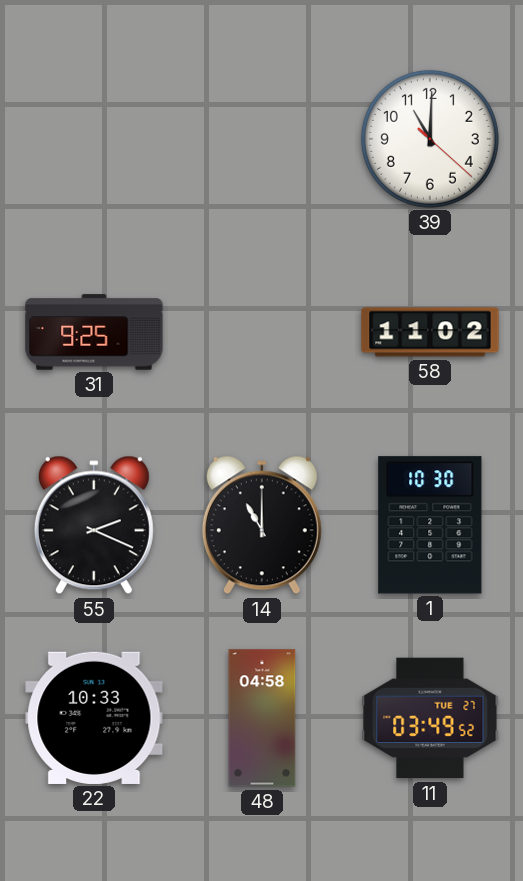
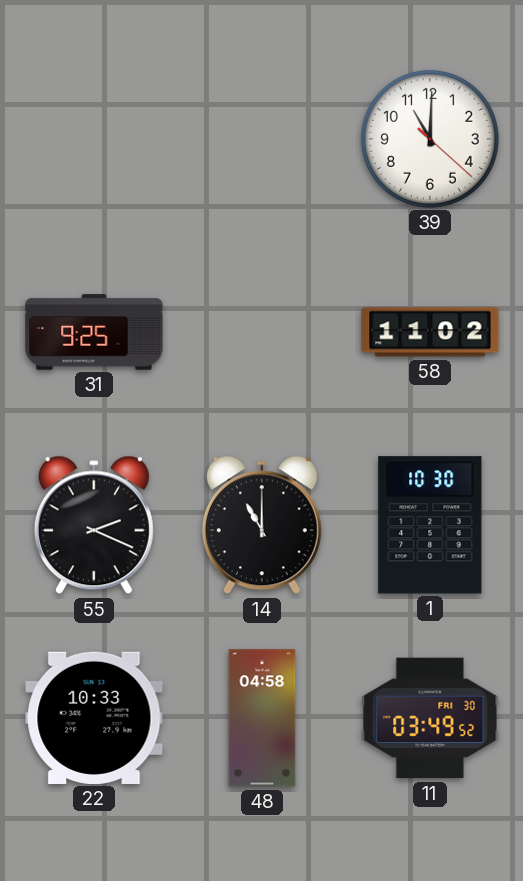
11 date: TUE 27 -> FRI 30 (430, 718)
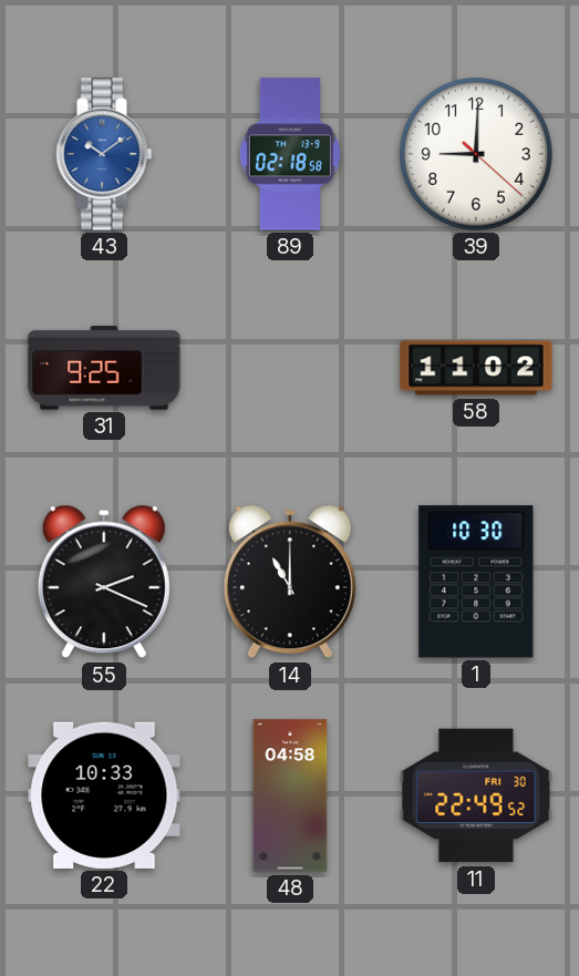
43: none -> 10:09 (104, 154)
89: none -> 02:18 (290, 154)
39: 11:00 -> 9:00 (476, 154)
11: 03:49 -> 22:49 (476, 795)
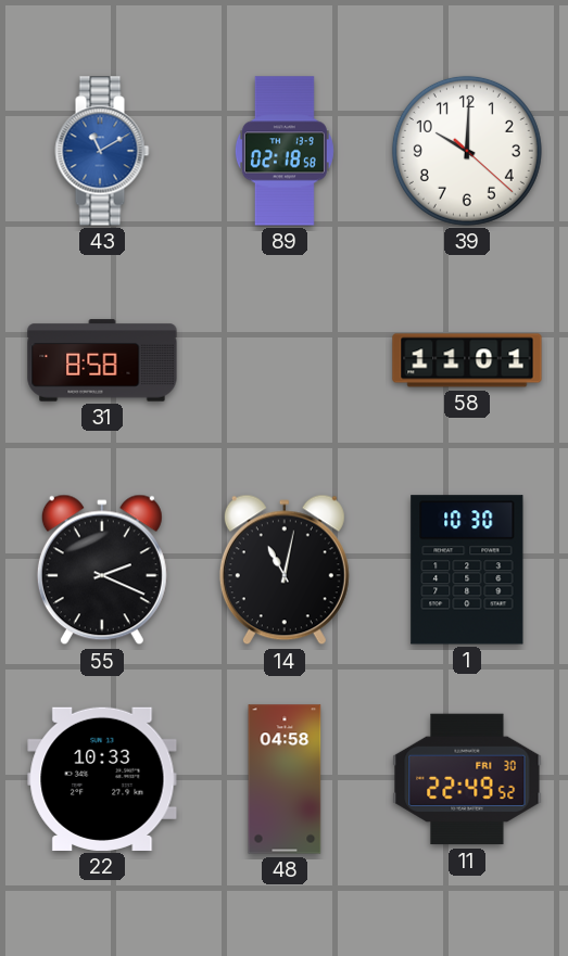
43: 10:09 -> 11:10 (102, 151)
39: 9:00 -> 10:00 (467, 151)
31: 9:25 -> 8:58 (102, 360)
58: 11:02 -> 11:01 (467, 360)
14: 11:00 -> 11:02 (285, 570)
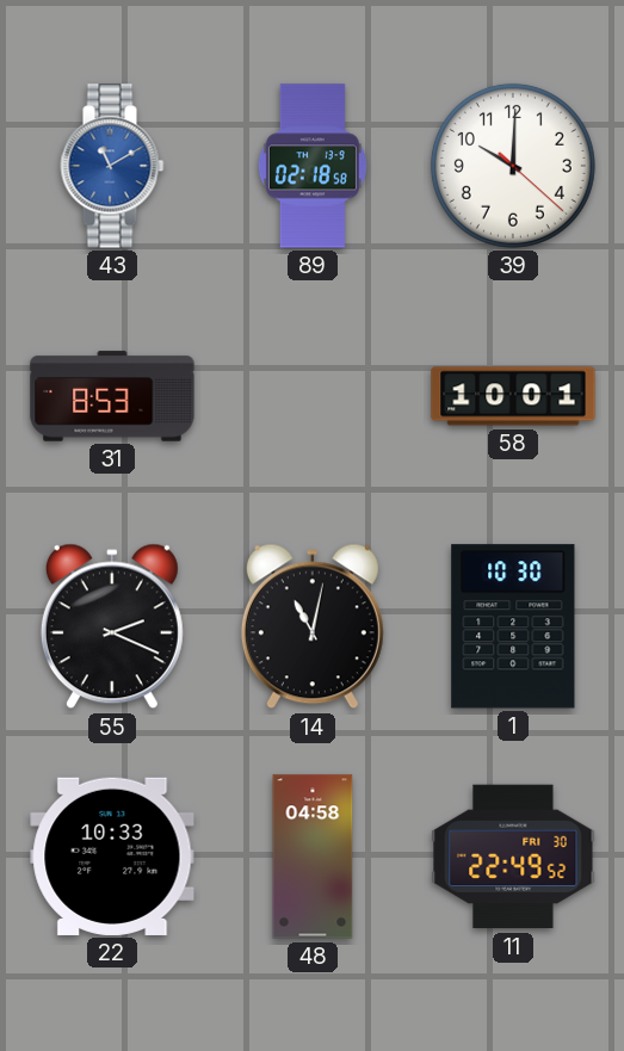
31: 8:58 -> 8:53 (112, 396)
58: 11:01 -> 10:01 (513, 396)
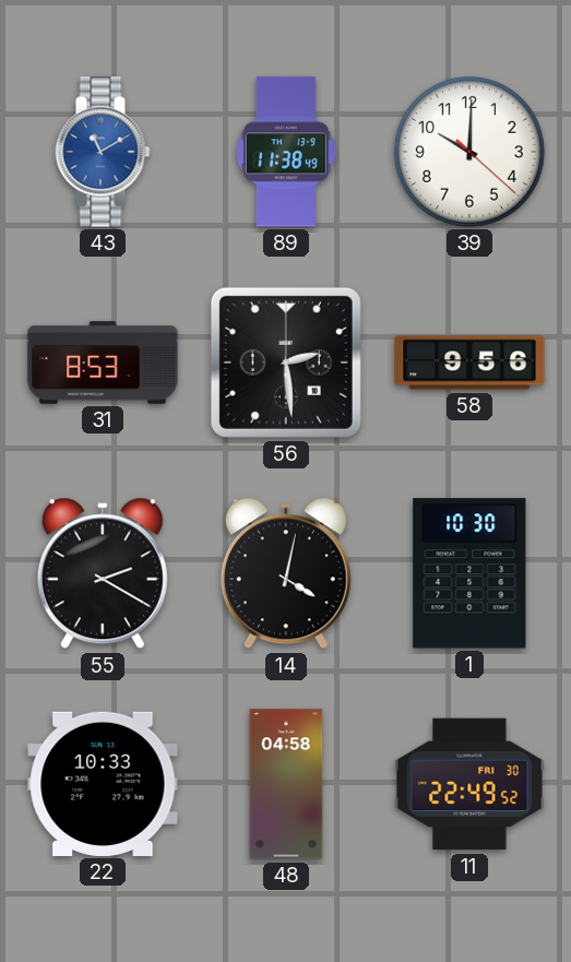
89: 02:18 -> 11:38 (286, 152)
56: none -> 2:29 (286, 363)
58: 10:01 -> 9:56 (469, 363)
55: 2:19 -> 2:20 (103, 573)
14: 11:02 -> 4:02 (286, 573)
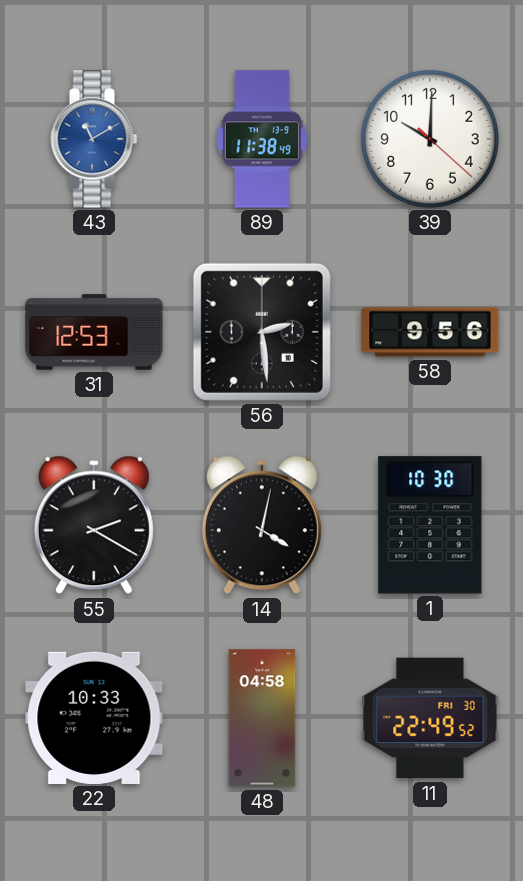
31: 8:53 -> 12:53 (94, 332)
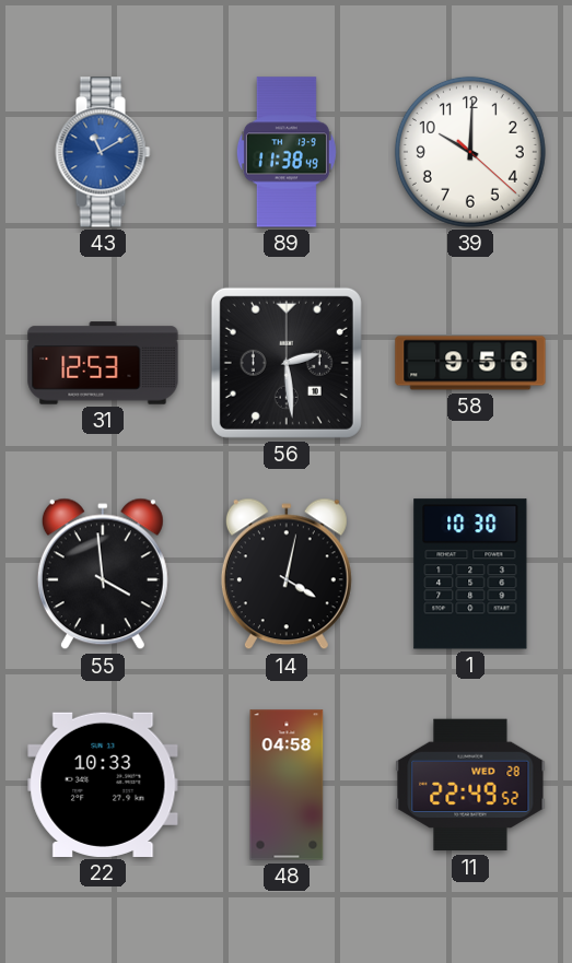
55: 2:20 -> 3:59 (103, 574)
11 date: FRI 30 -> WED 28 (470, 785)
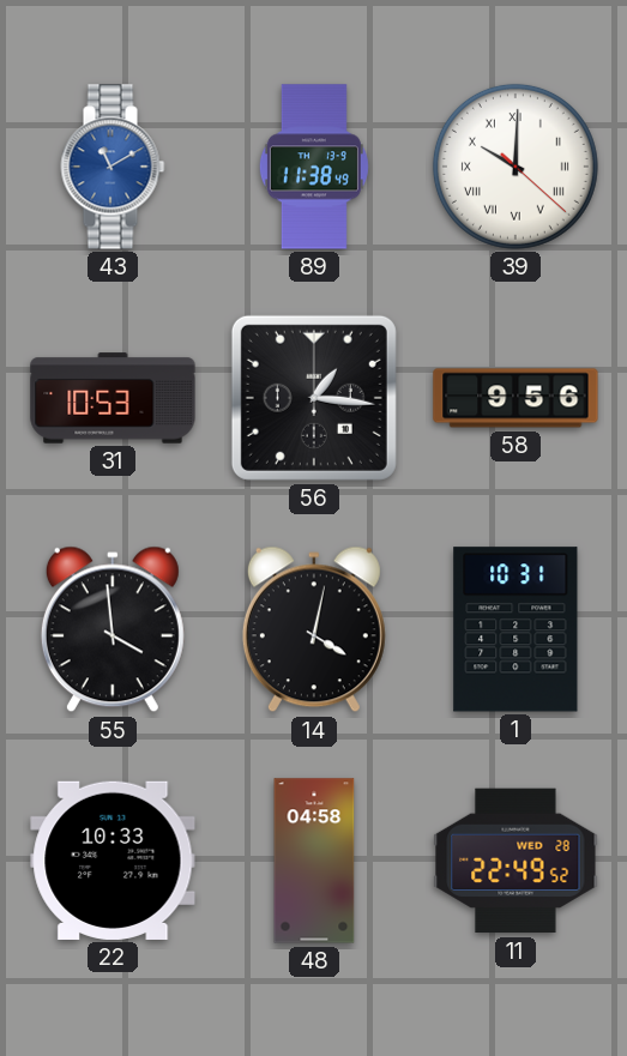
39 numerals: Arabic -> Roman (516, 167)
31: 12:53 -> 10:53 (113, 398)
56: 2:29 -> 1:16 (314, 398)
1: 10:30 -> 10:31 (516, 629)
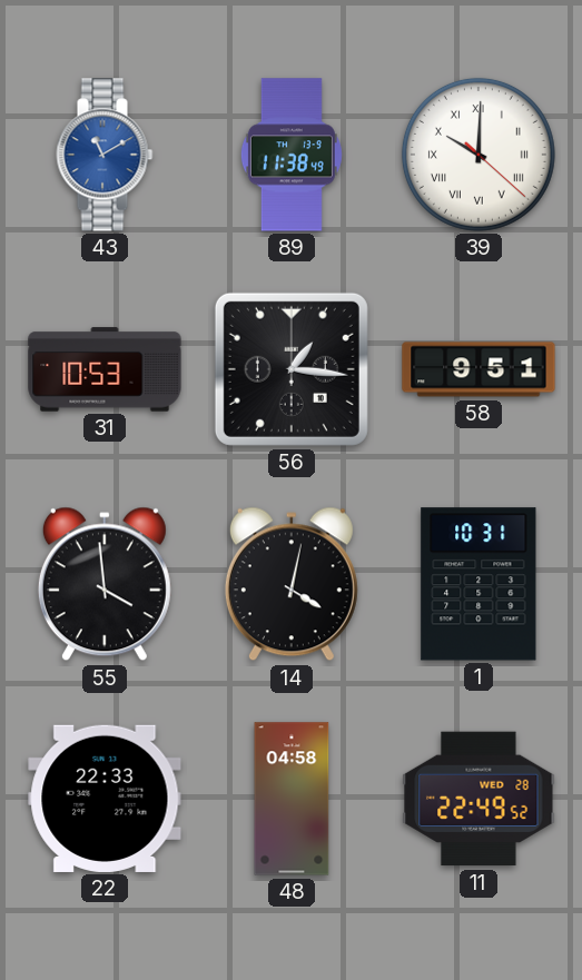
58: 9:56 -> 9:51 (479, 369)
22: 10:33 -> 22:33 (105, 799)
